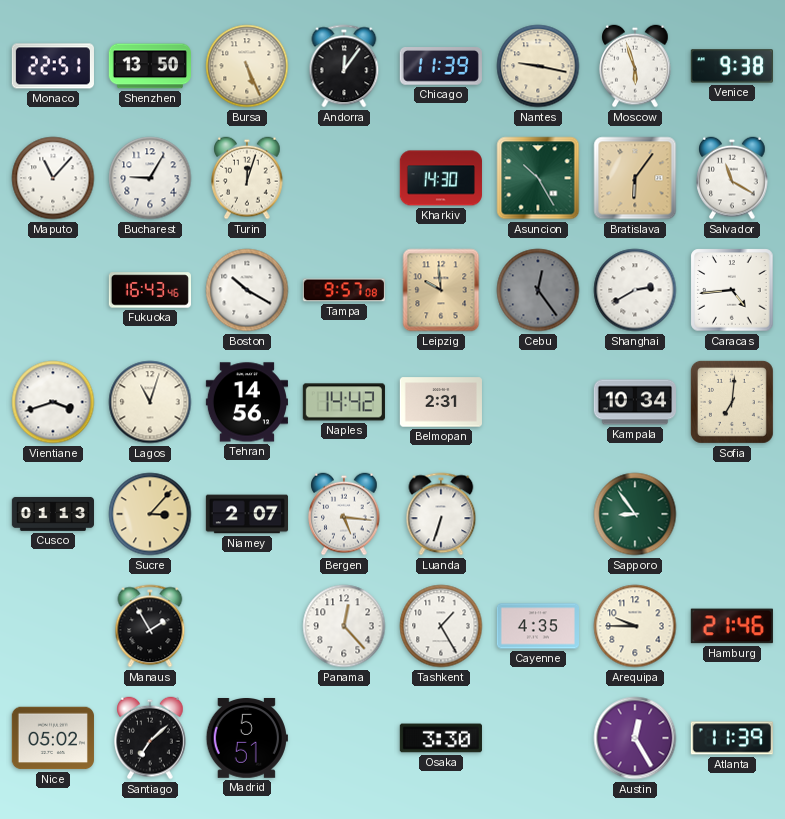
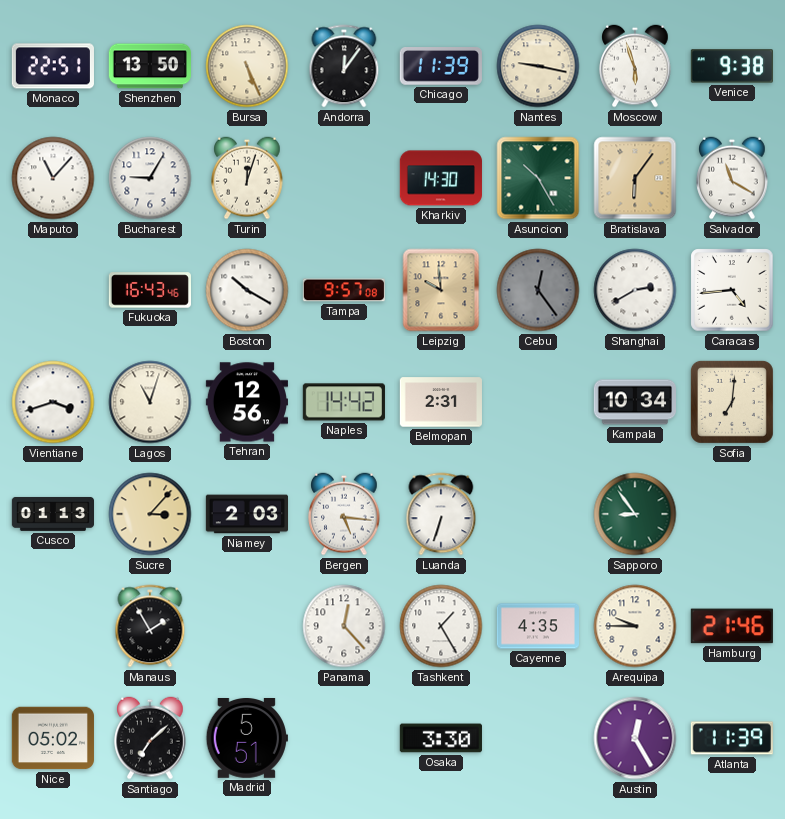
Tehran: 14:56 -> 12:56 (246, 402)
Niamey: 2:07 -> 2:03 (246, 514)
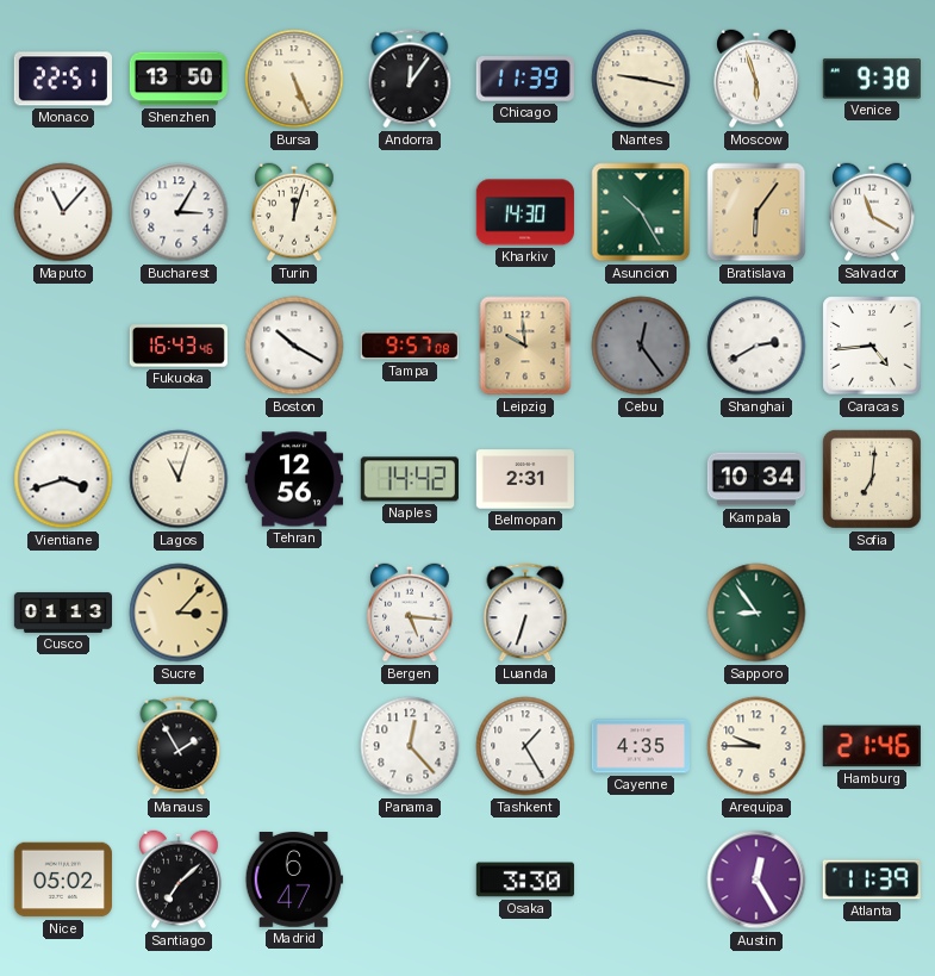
Bucharest: 9:05 -> 3:05 (179, 212)
Niamey: 2:03 -> none (246, 514)
Madrid: 5:51 -> 6:47 (294, 881)
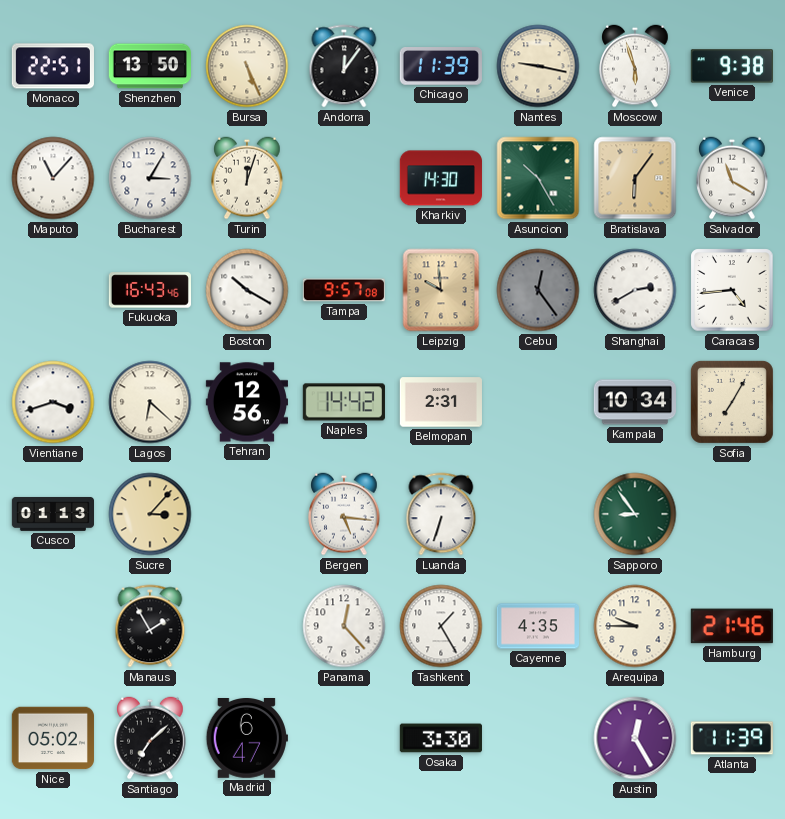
Lagos: 11:03 -> 6:22 (150, 402)
Sofia: 7:01 -> 7:05 (732, 402)
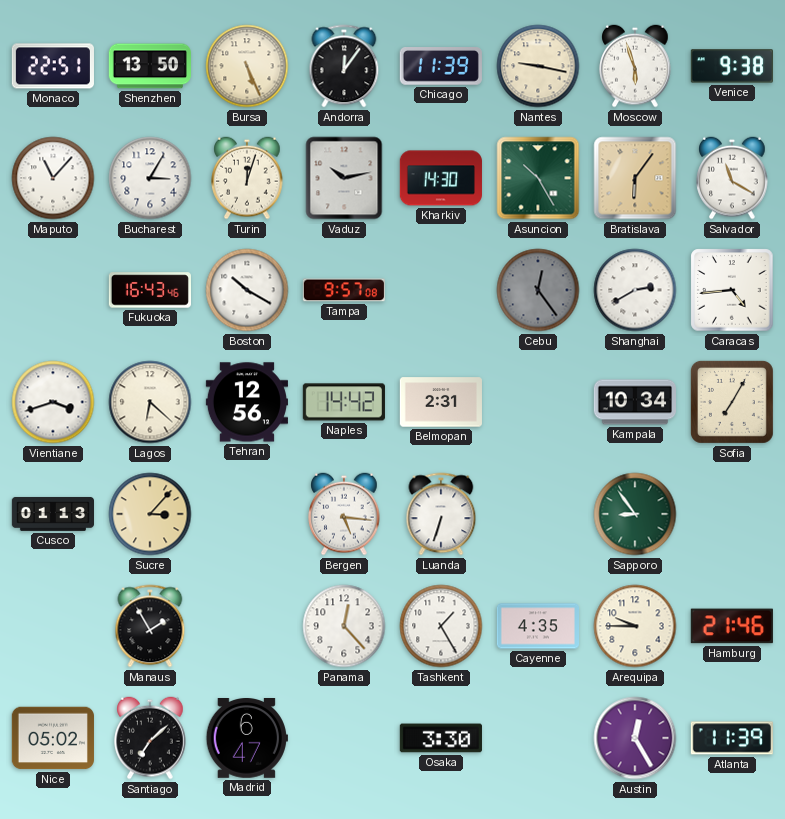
Vaduz: none -> 10:13 (344, 178)
Leipzig: 9:59 -> none (441, 290)
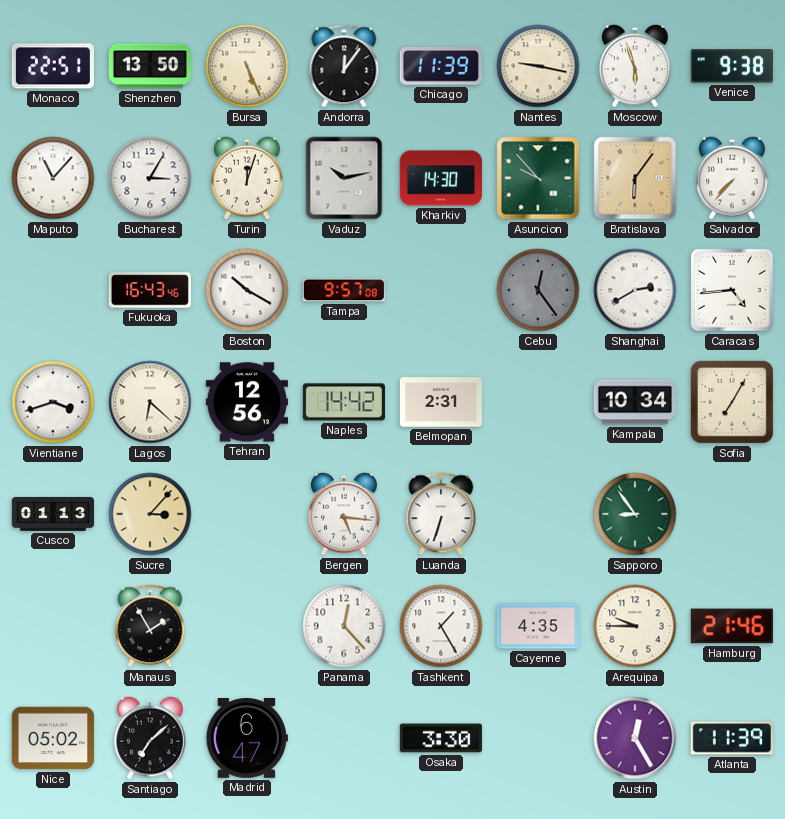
Asuncion: 10:25 -> 9:53 (538, 178)
Salvador: 11:20 -> 7:37 (732, 178)
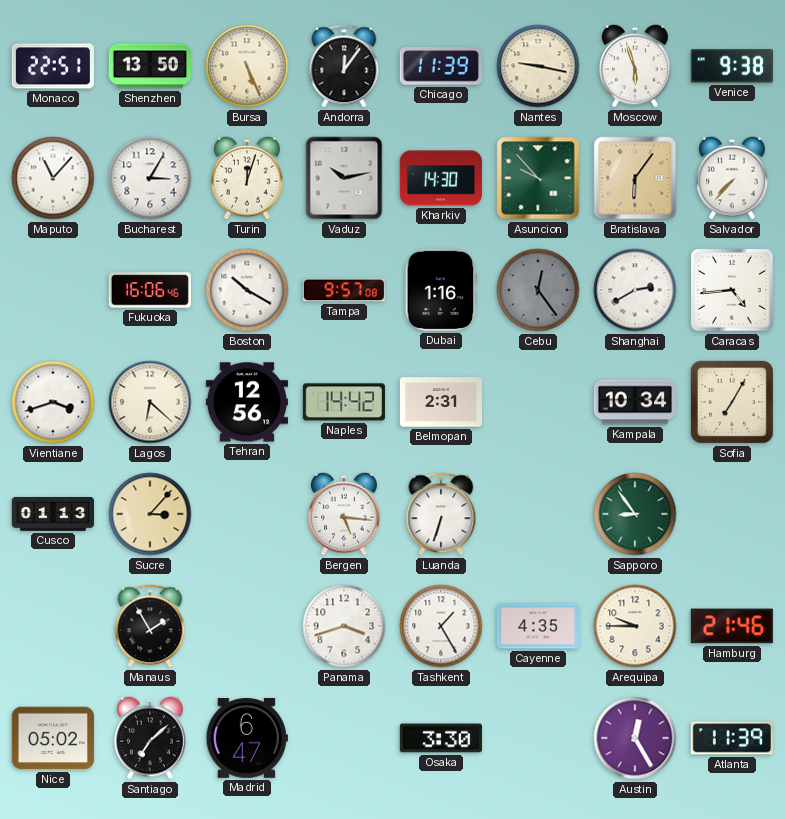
Fukuoka: 16:43 -> 16:06 (149, 290)
Dubai: none -> 1:16 (441, 290)
Panama: 12:23 -> 3:42 (344, 626)
